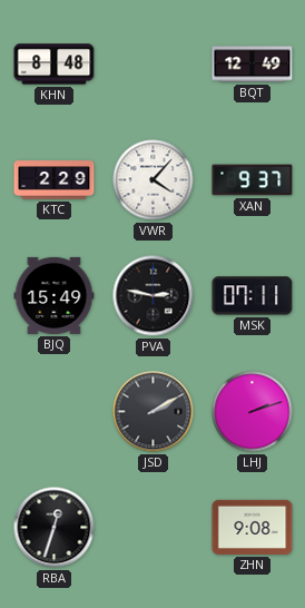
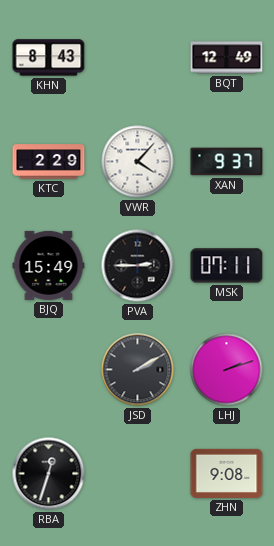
KHN: 8:48 -> 8:43 (49, 58)
PVA: 2:47 -> 2:45 (138, 266)
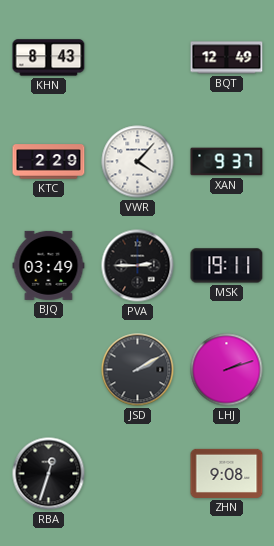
BJQ: 15:49 -> 03:49 (49, 265)
MSK: 07:11 -> 19:11 (227, 266)
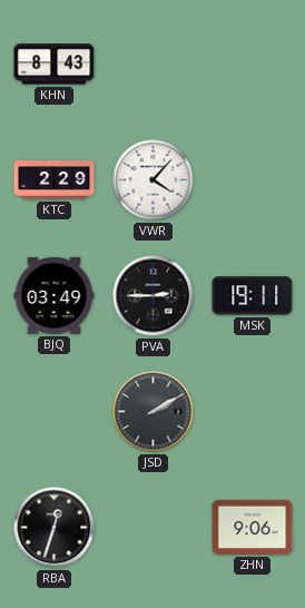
BQT: 12:49 -> none (227, 58)
XAN: 9:37 -> none (227, 162)
LHJ: 2:12 -> none (227, 370)
ZHN: 9:08 -> 9:06 (253, 527)
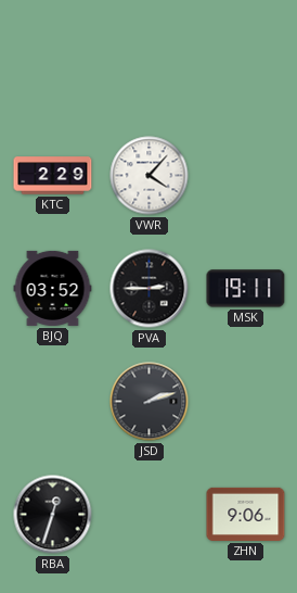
KHN: 8:43 -> none (55, 65)
BJQ: 03:49 -> 03:52 (53, 288)
JSD: 2:10 -> 2:12 (150, 402)
